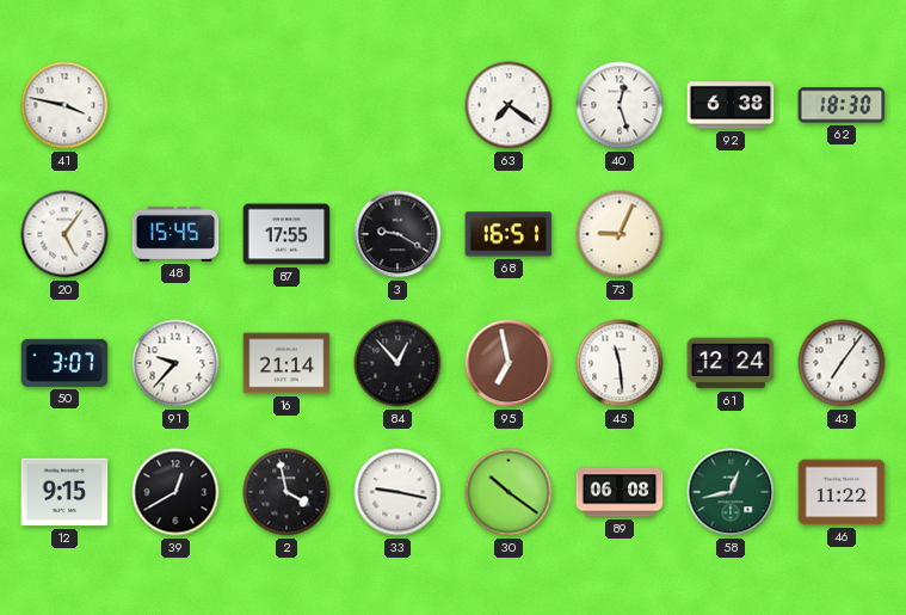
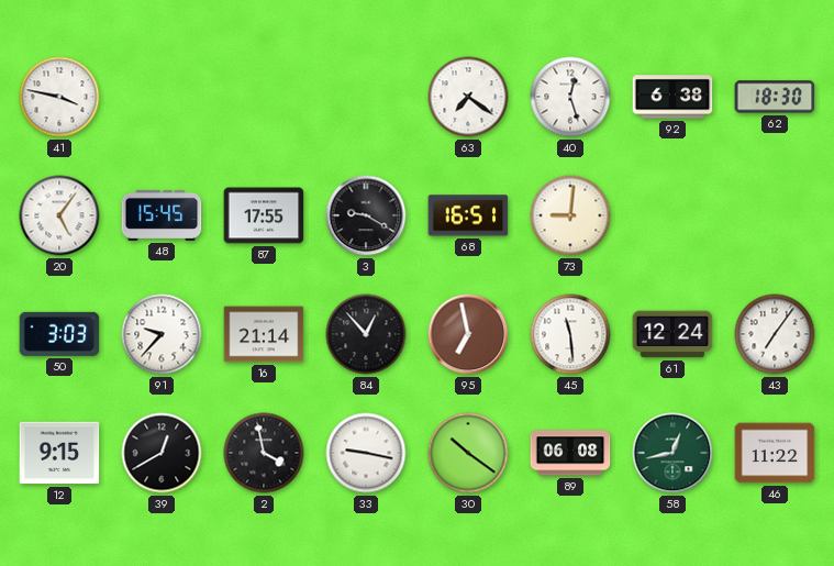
73: 9:04 -> 9:01 (570, 215)
50: 3:07 -> 3:03 (59, 334)
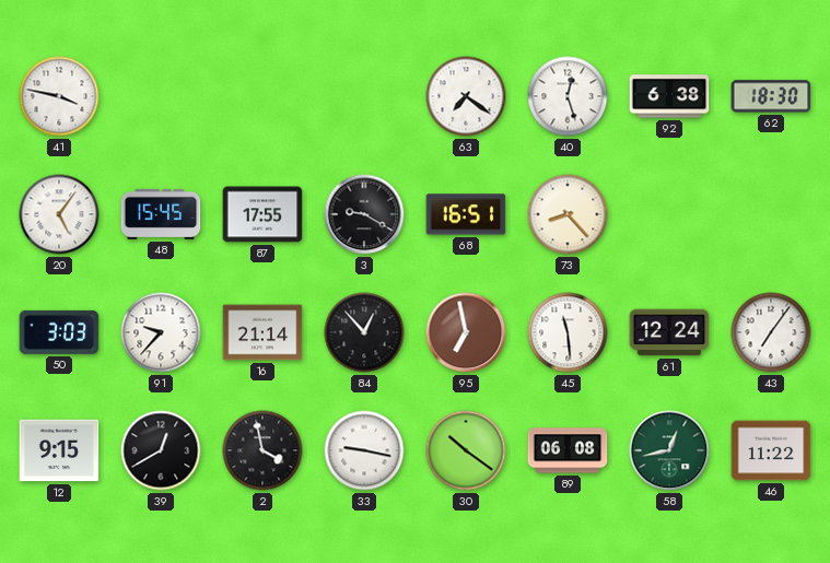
73: 9:01 -> 8:23 (568, 214)
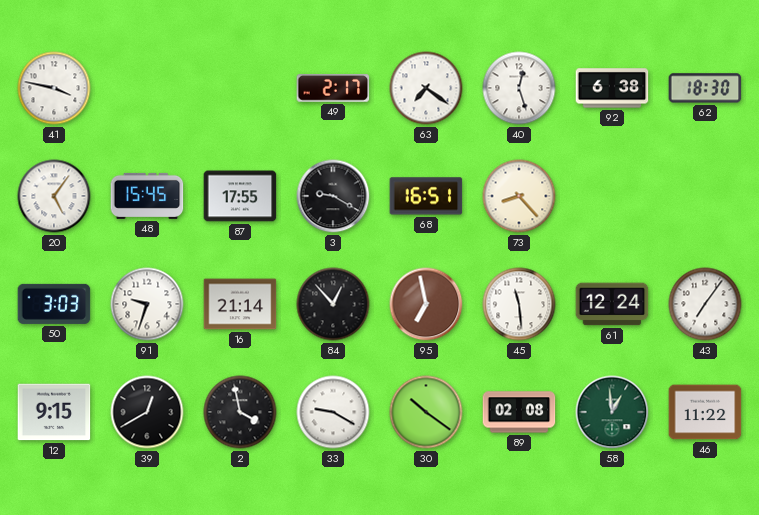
49: none -> 2:17 (333, 89)
91: 9:37 -> 9:33 (147, 304)
33: 9:17 -> 9:20 (333, 412)
89: 06:08 -> 02:08 (519, 412)
58: 12:43 -> 12:59 (612, 412)
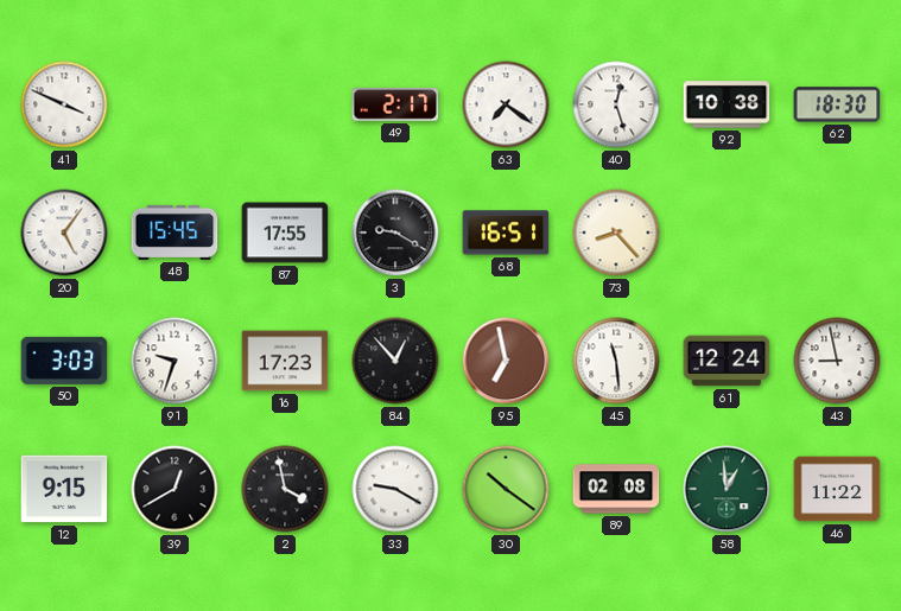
41: 3:47 -> 3:49 (64, 104)
92: 6:38 -> 10:38 (726, 104)
16: 21:14 -> 17:23 (285, 361)
43: 7:06 -> 8:58 (837, 361)
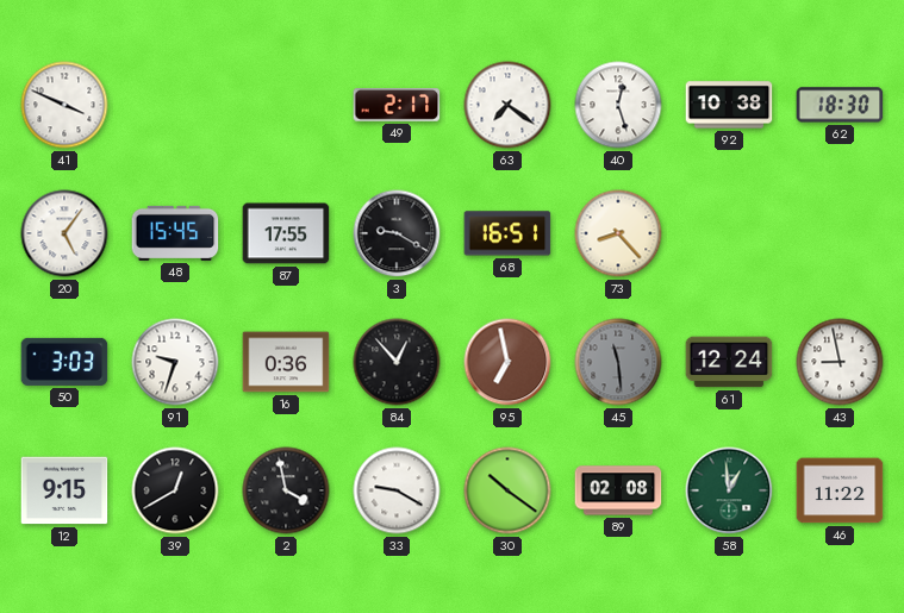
16: 17:23 -> 0:36 (286, 362)
45 dial: white -> grey (618, 362)
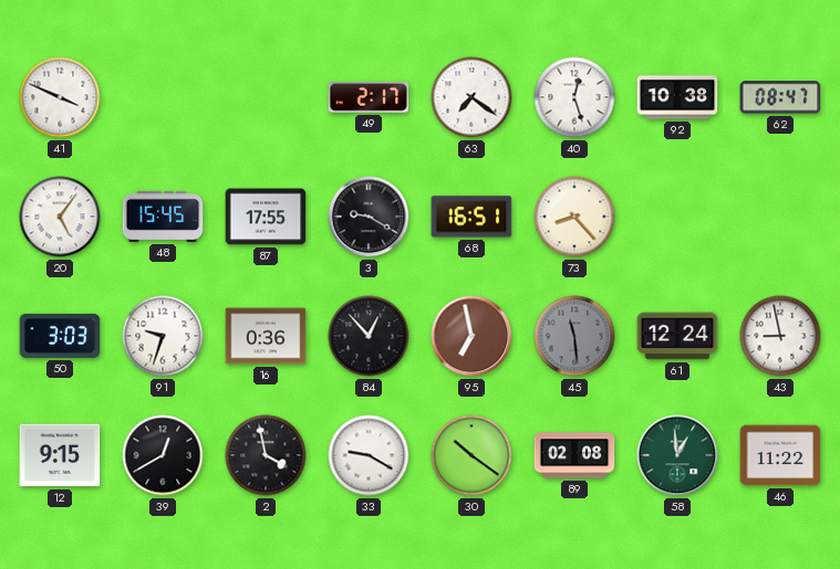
62: 18:30 -> 08:47 (780, 97)
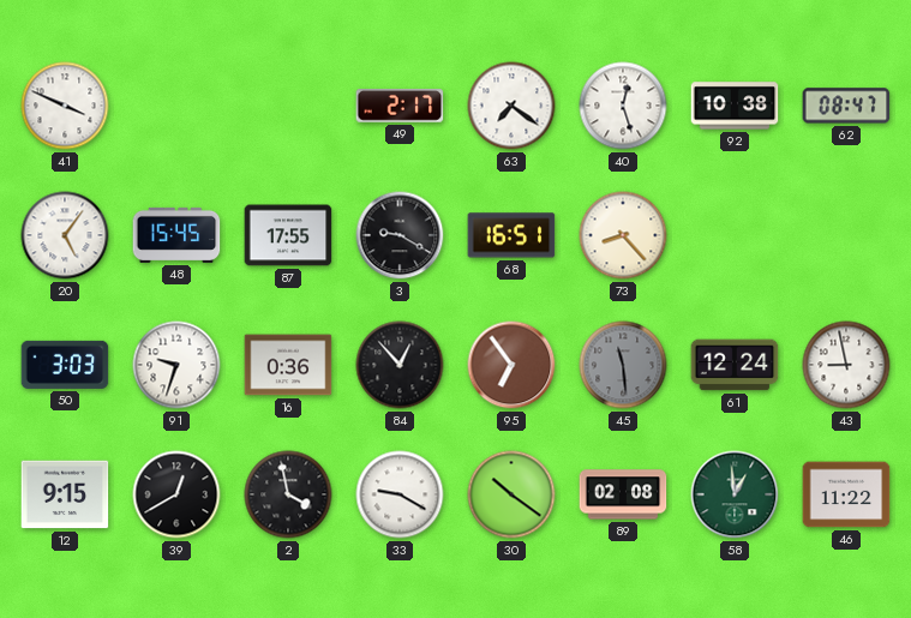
95: 6:58 -> 6:54 (511, 365)
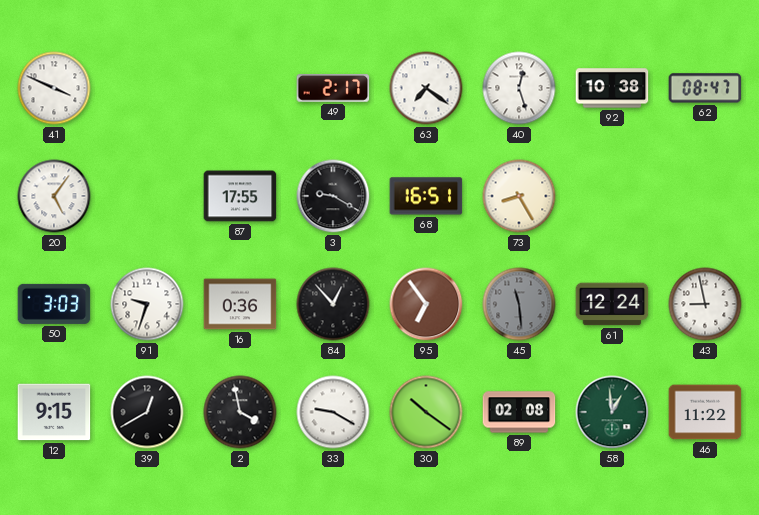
48: 15:45 -> none (176, 235)
73: 8:23 -> 8:25 (519, 196)
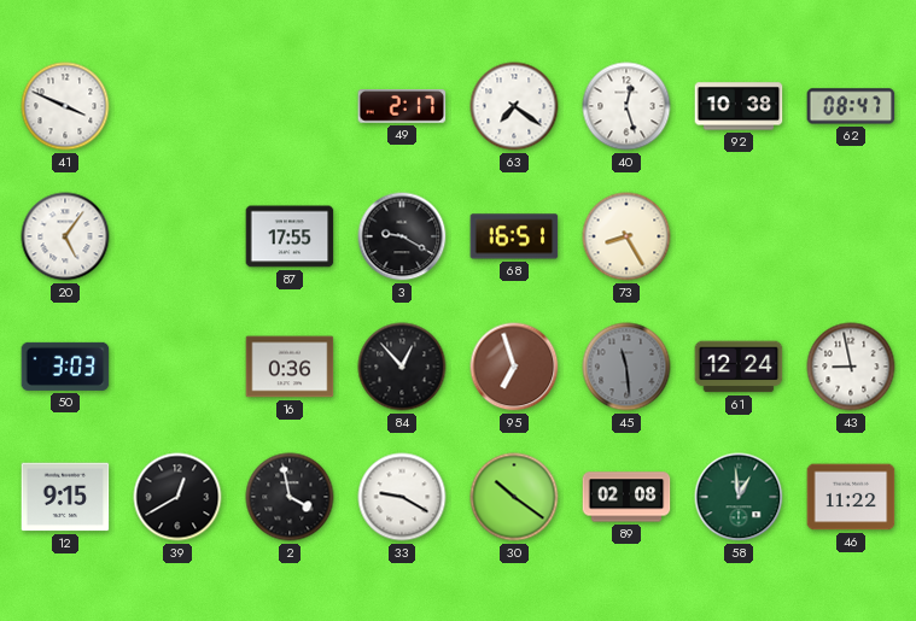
91: 9:33 -> none (147, 304)
95: 6:54 -> 6:57 (514, 367)
